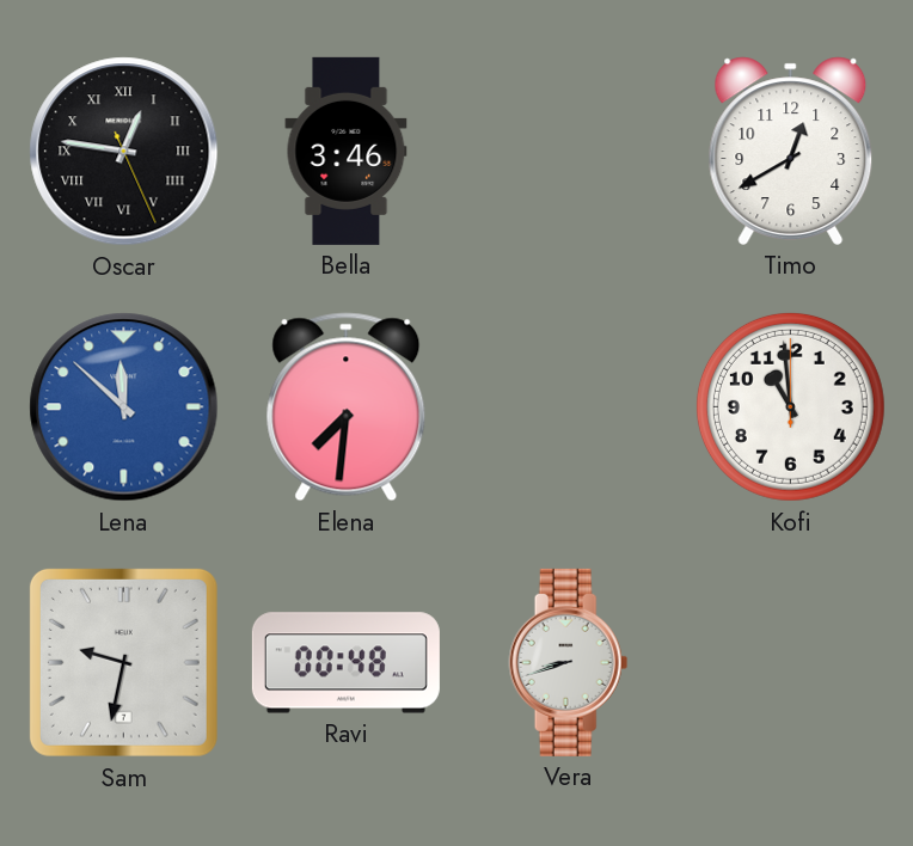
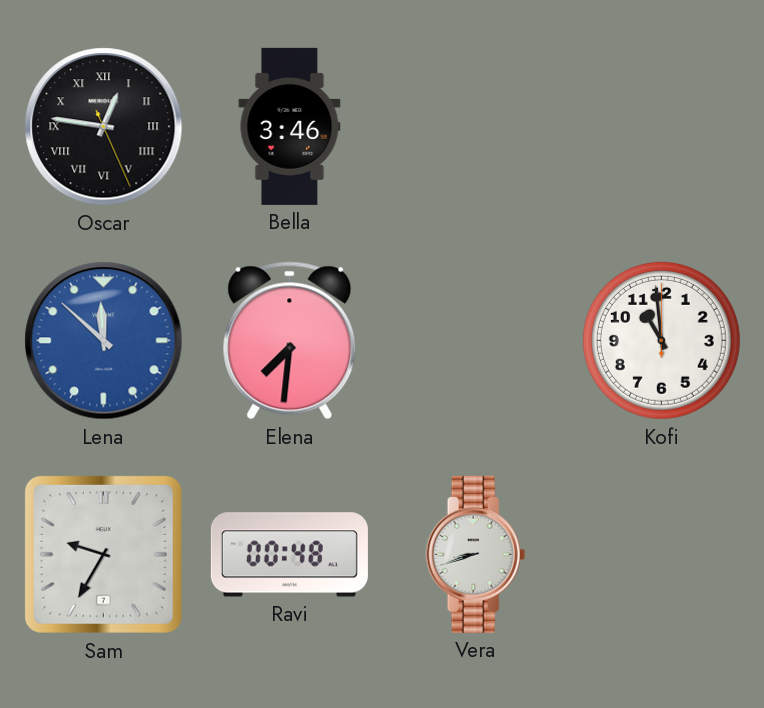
Timo: 12:40 -> none (791, 151)
Sam: 9:32 -> 9:35 (103, 554)
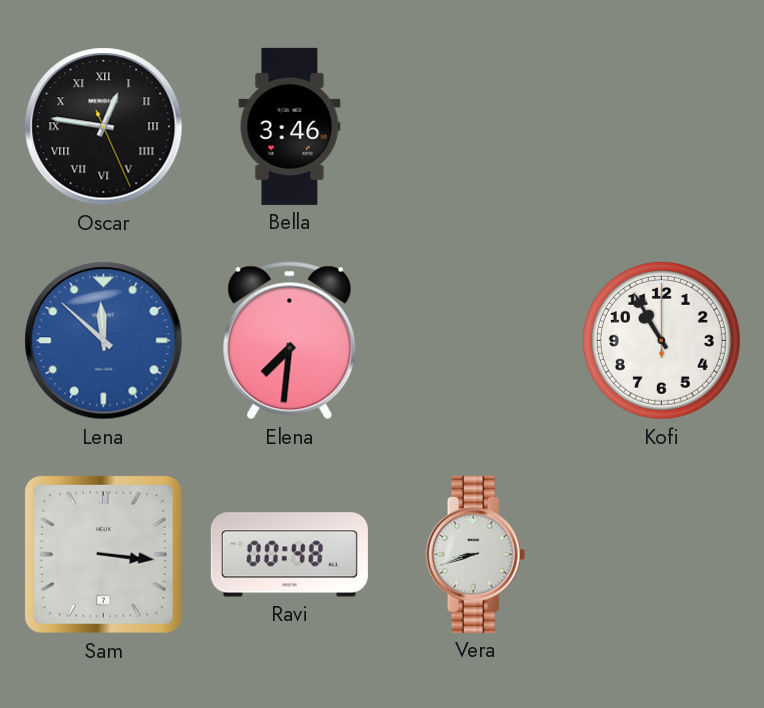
Kofi: 10:59 -> 10:55 (661, 340)
Sam: 9:35 -> 3:16 (103, 554)
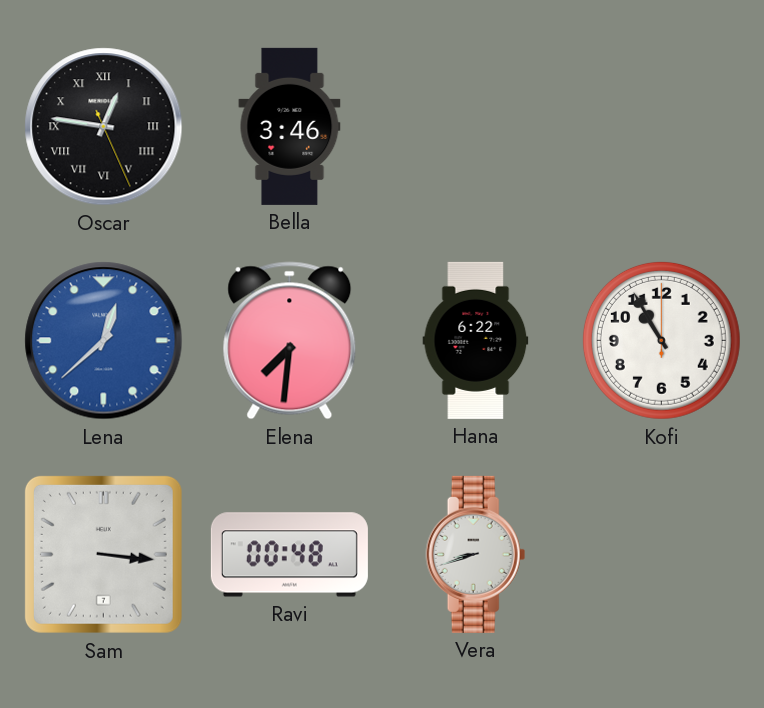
Lena: 11:52 -> 12:38 (104, 341)
Hana: none -> 6:22 (476, 340)
